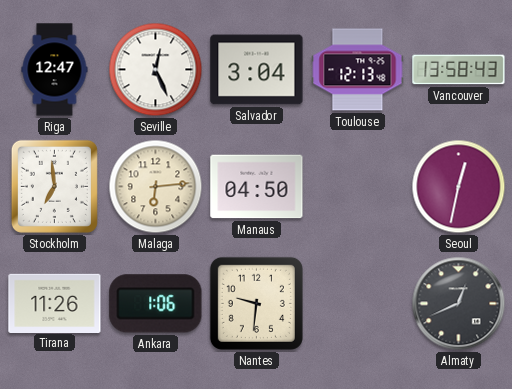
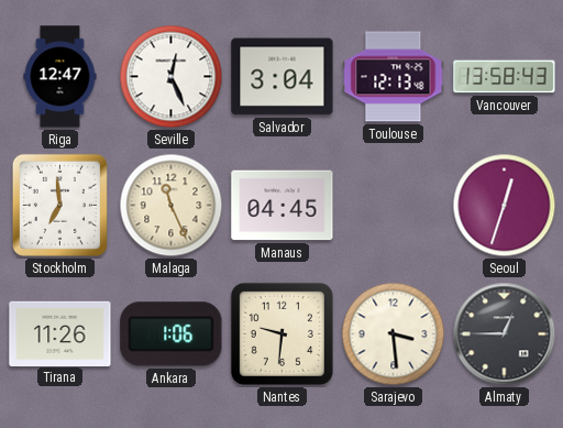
Malaga: 6:14 -> 11:26 (172, 206)
Manaus: 04:50 -> 04:45 (283, 206)
Seoul: 12:32 -> 12:33 (505, 206)
Sarajevo: none -> 3:29 (394, 334)
Almaty: 12:41 -> 12:45 (505, 334)
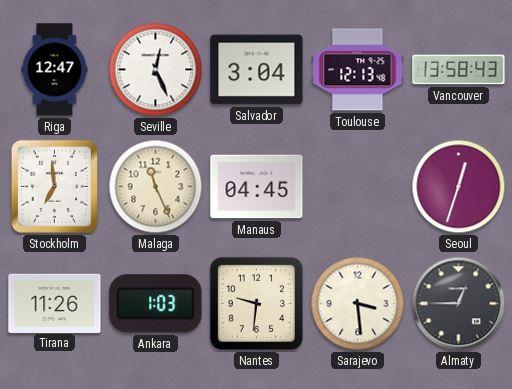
Ankara: 1:06 -> 1:03 (156, 304)
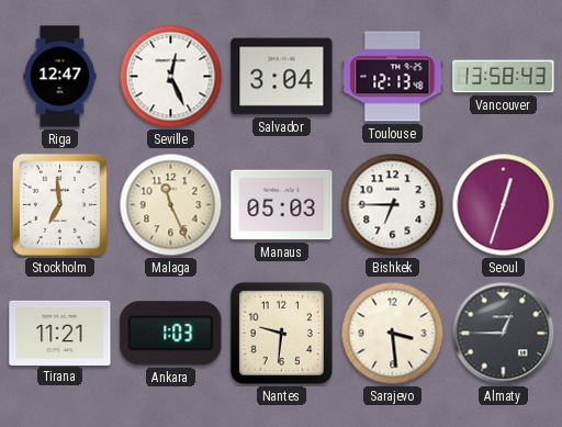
Manaus: 04:45 -> 05:03 (282, 205)
Bishkek: none -> 6:45 (393, 205)
Tirana: 11:26 -> 11:21 (60, 333)
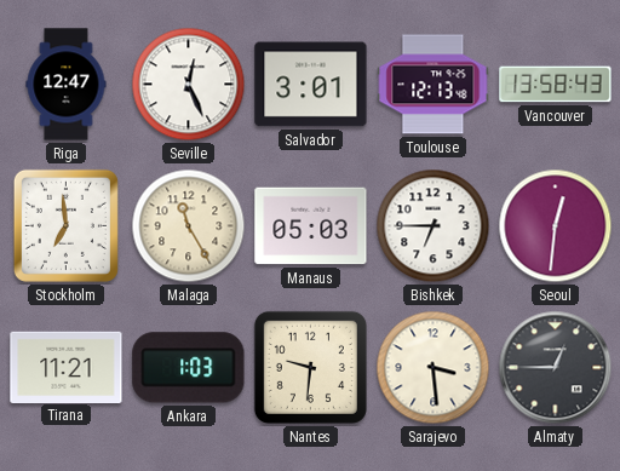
Salvador: 3:04 -> 3:01 (311, 85)
Malaga: 11:26 -> 11:25 (189, 226)
Seoul: 12:33 -> 12:31 (556, 226)
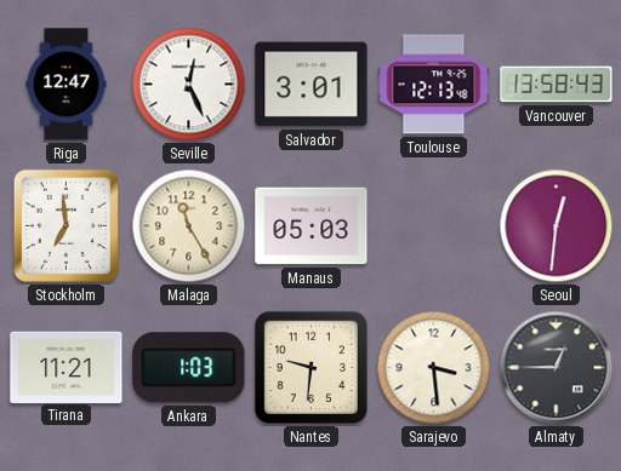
Bishkek: 6:45 -> none (434, 226)
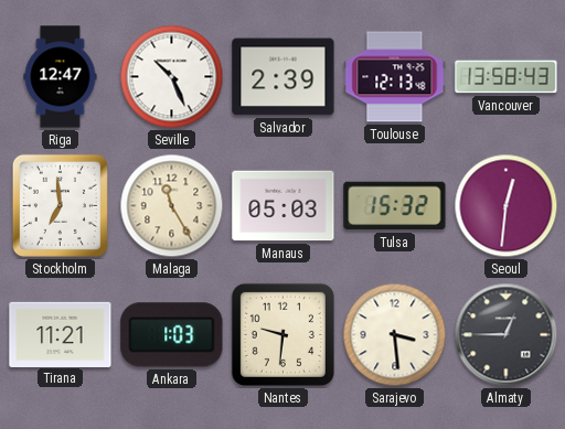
Seville: 12:26 -> 10:26 (172, 77)
Salvador: 3:01 -> 2:39 (284, 77)
Tulsa: none -> 15:32 (395, 206)
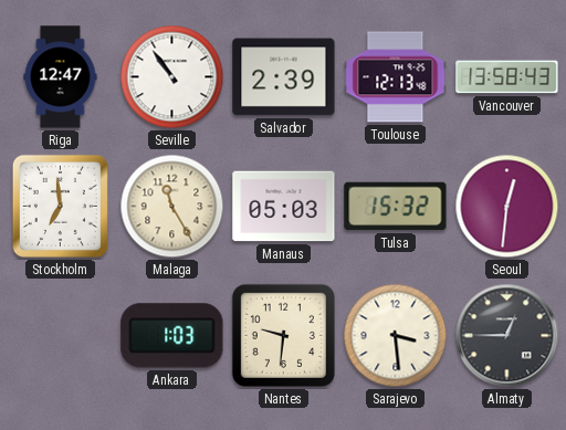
Seville: 10:26 -> 10:54 (172, 77)
Tirana: 11:21 -> none (61, 334)
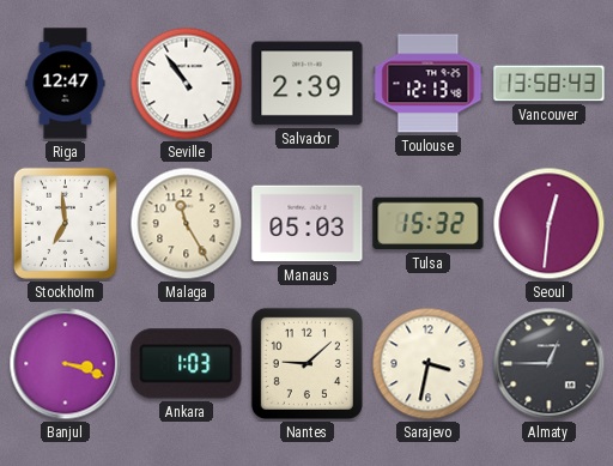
Banjul: none -> 3:18 (66, 364)
Nantes: 9:31 -> 9:08 (306, 363)
Sarajevo: 3:29 -> 3:32 (429, 364)
